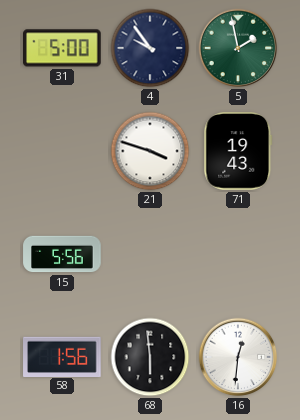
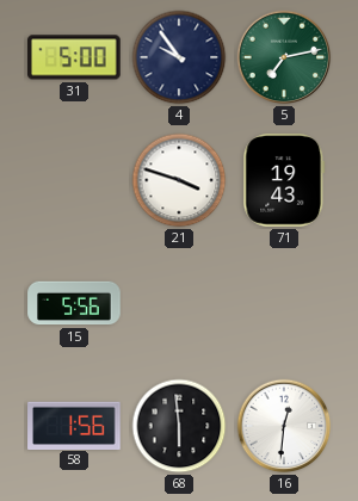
5: 1:58 -> 7:13 (284, 57)
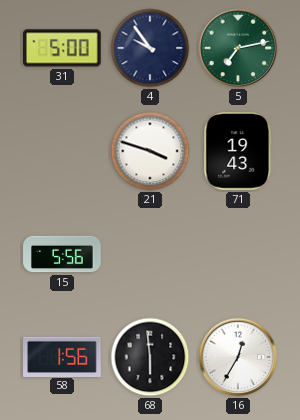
16: 12:31 -> 12:35 (238, 357)
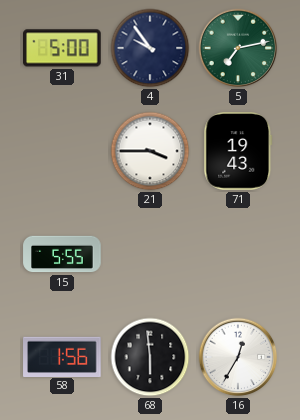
21: 3:48 -> 3:45 (150, 151)
15: 5:56 -> 5:55 (62, 254)
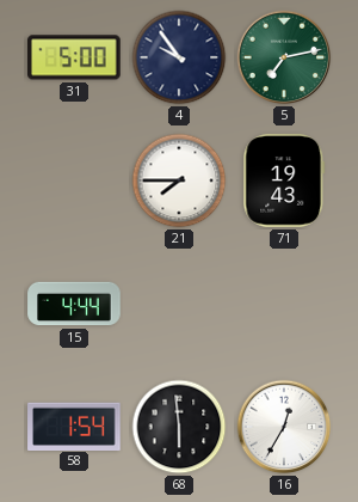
21: 3:45 -> 7:45 (179, 180)
15: 5:55 -> 4:44 (74, 304)
58: 1:56 -> 1:54 (74, 426)
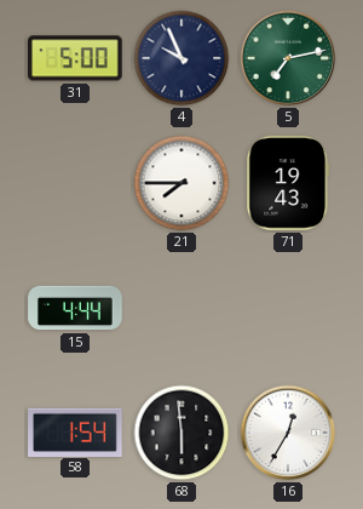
4: 9:54 -> 9:56 (181, 58)
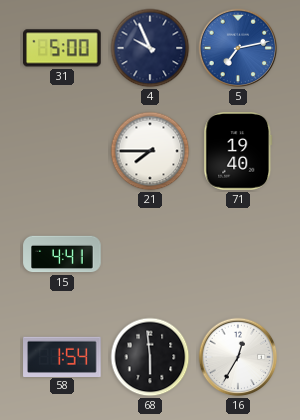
5 dial: green -> blue (238, 48)
71: 19:43 -> 19:40 (238, 151)
15: 4:44 -> 4:41 (62, 254)
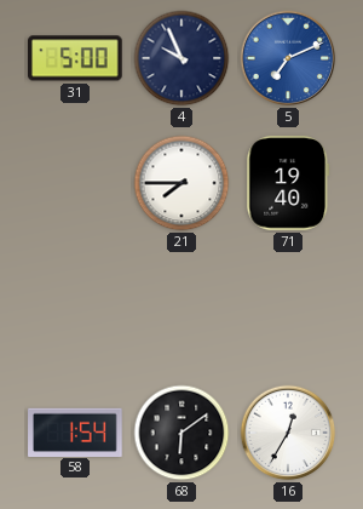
5: 7:13 -> 7:11 (288, 58)
15: 4:41 -> none (62, 254)
68: 5:59 -> 6:09 (181, 433)
